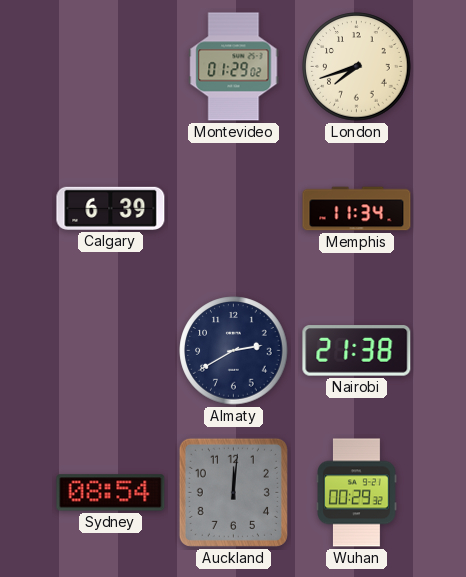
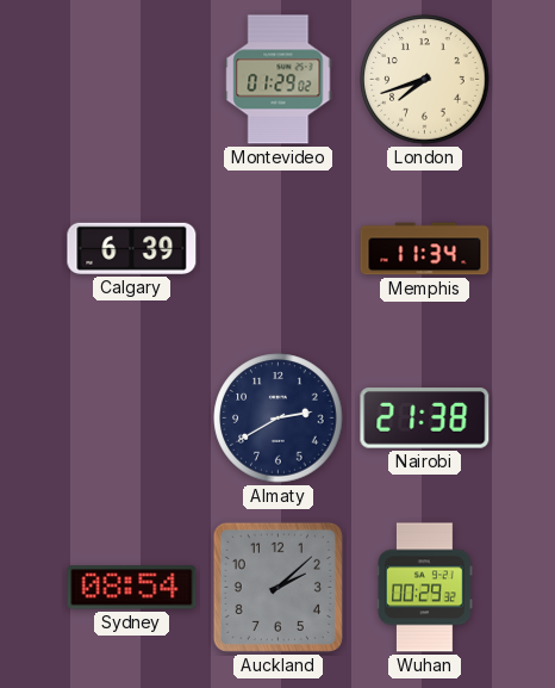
Auckland: 12:01 -> 2:08 (277, 587)
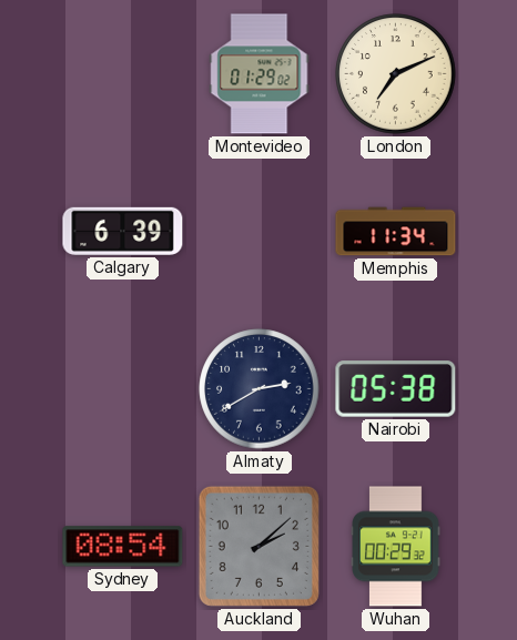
London: 7:42 -> 7:11 (396, 74)
Nairobi: 21:38 -> 05:38 (396, 389)
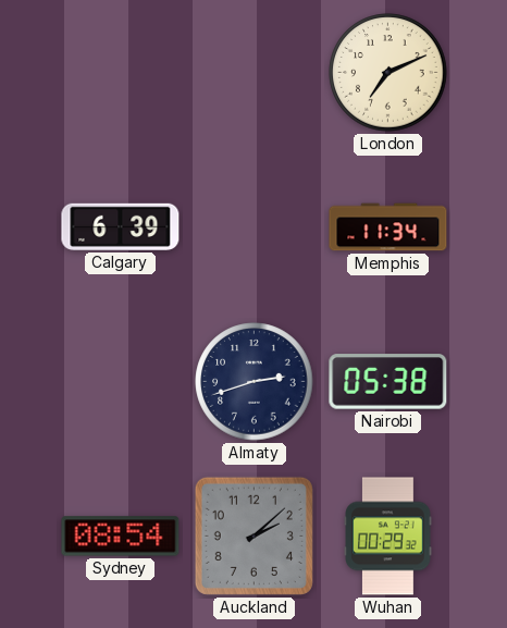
Montevideo: 01:29 -> none (260, 74)
Almaty: 2:40 -> 2:42 (255, 382)
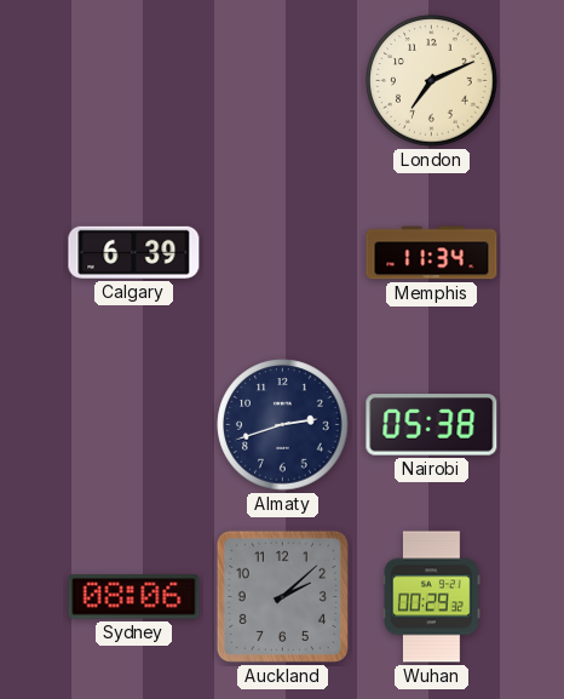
Sydney: 08:54 -> 08:06 (134, 597)
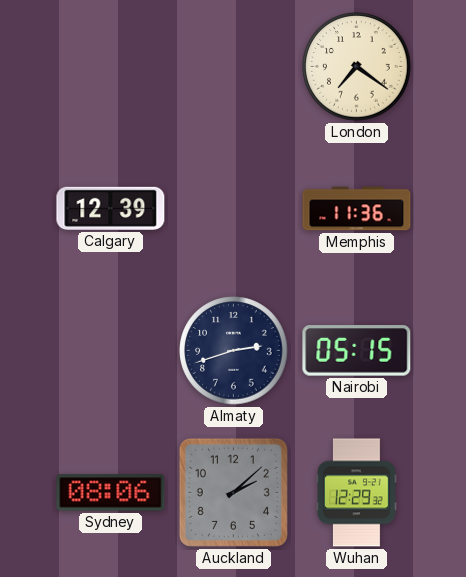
London: 7:11 -> 7:21 (357, 67)
Calgary: 6:39 -> 12:39 (111, 208)
Memphis: 11:34 -> 11:36 (357, 209)
Nairobi: 05:38 -> 05:15 (357, 351)
Wuhan: 00:29 -> 12:29 (357, 493)
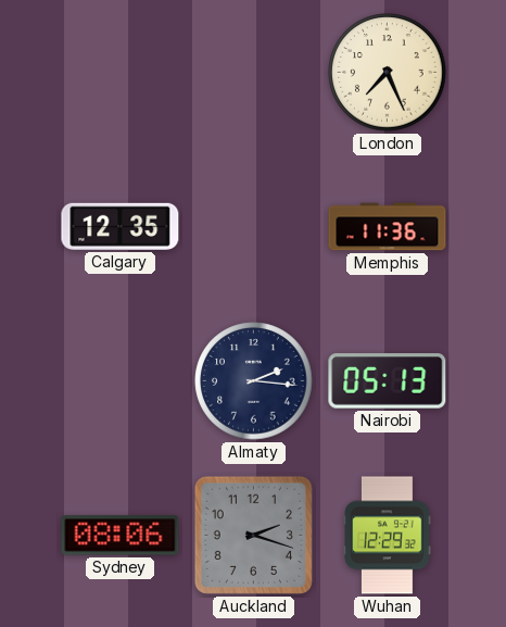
London: 7:21 -> 7:26 (388, 73)
Calgary: 12:39 -> 12:35 (121, 226)
Almaty: 2:42 -> 2:16 (254, 381)
Nairobi: 05:15 -> 05:13 (388, 381)
Auckland: 2:08 -> 2:18 (253, 535)
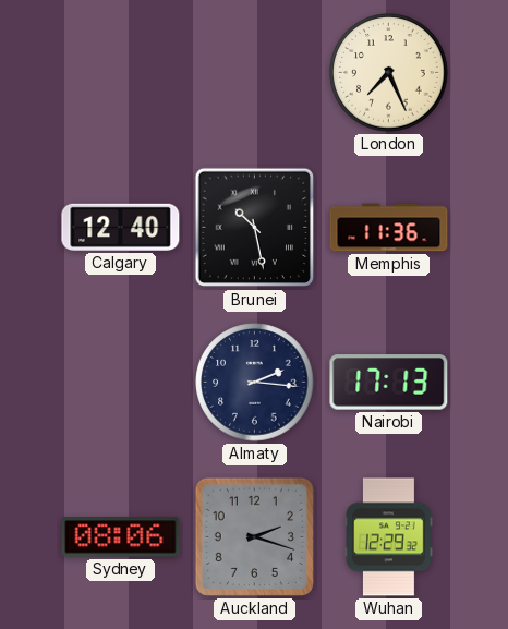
Calgary: 12:35 -> 12:40 (121, 227)
Brunei: none -> 10:28 (255, 228)
Nairobi: 05:13 -> 17:13 (389, 383)
